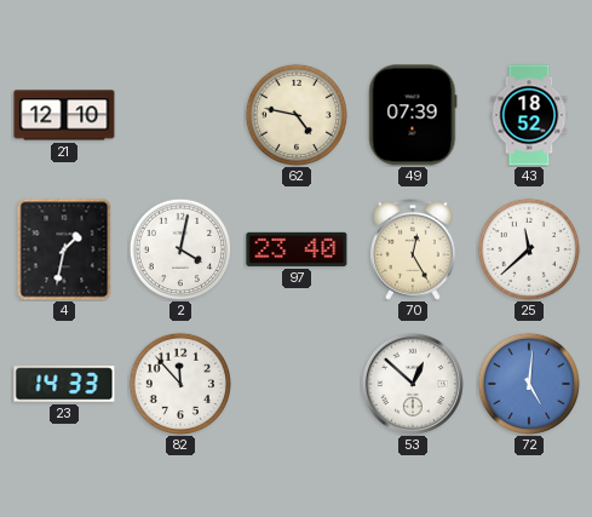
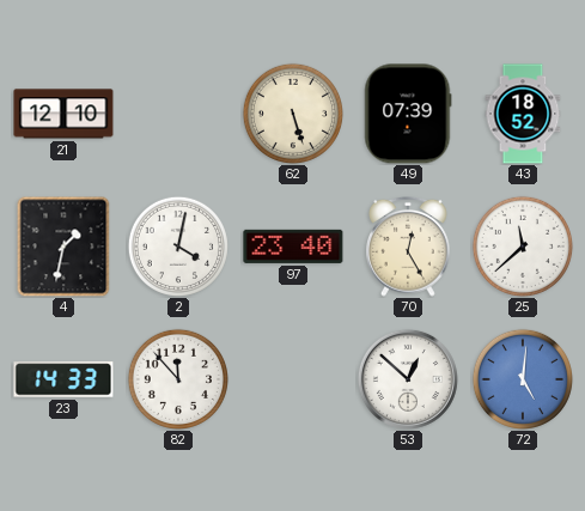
62: 4:47 -> 5:27 (293, 114)
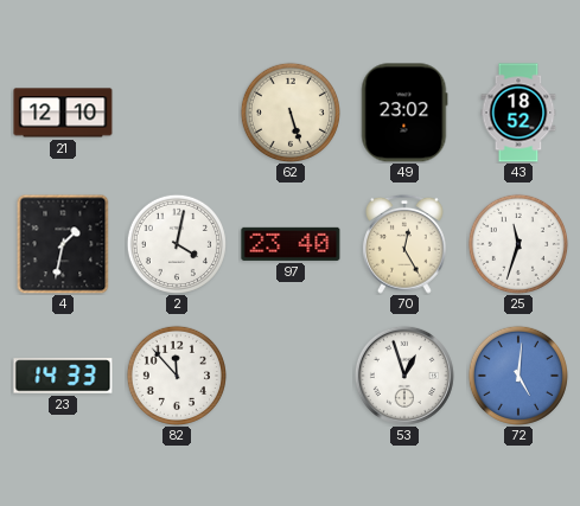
49: 07:39 -> 23:02 (404, 113)
25: 11:38 -> 11:33 (518, 244)
53: 12:52 -> 12:57 (404, 376)
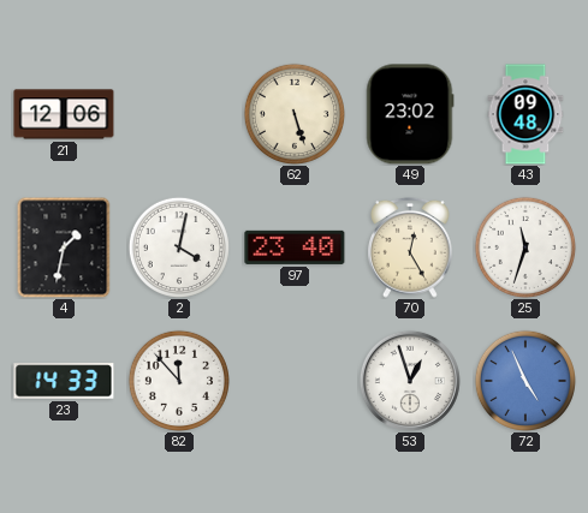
21: 12:10 -> 12:06 (64, 114)
43: 18:52 -> 09:48 (525, 114)
72: 5:01 -> 4:56 (525, 381)
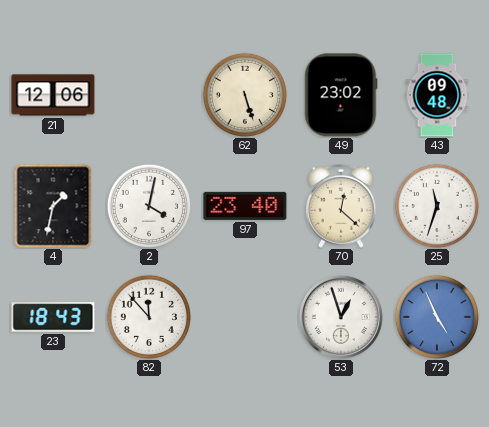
70: 12:25 -> 12:22 (342, 206)
23: 14:33 -> 18:43 (53, 317)
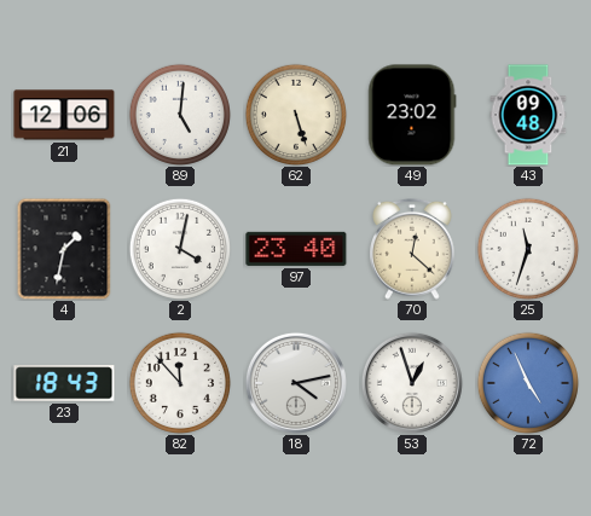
89: none -> 5:01 (180, 115)
18: none -> 4:13 (296, 383)
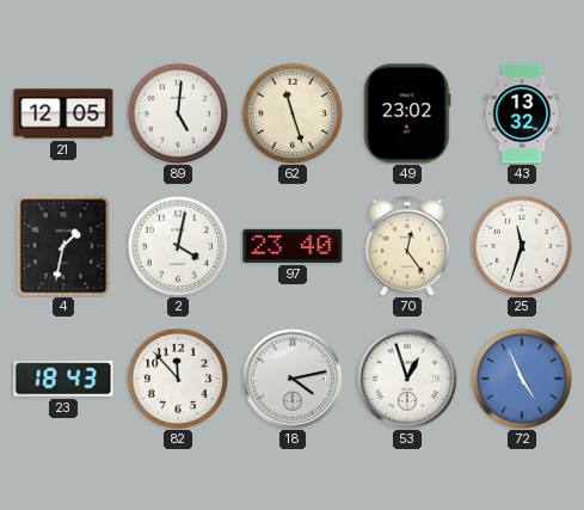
21: 12:06 -> 12:05 (63, 113)
62: 5:27 -> 11:27 (293, 113)
43: 09:48 -> 13:32 (522, 113)
70: 12:22 -> 12:24 (408, 246)
